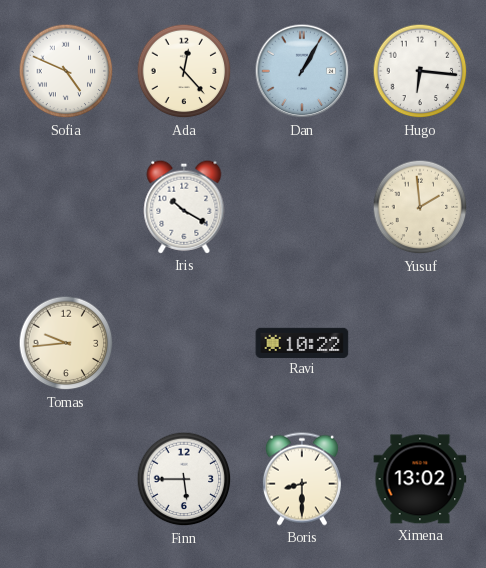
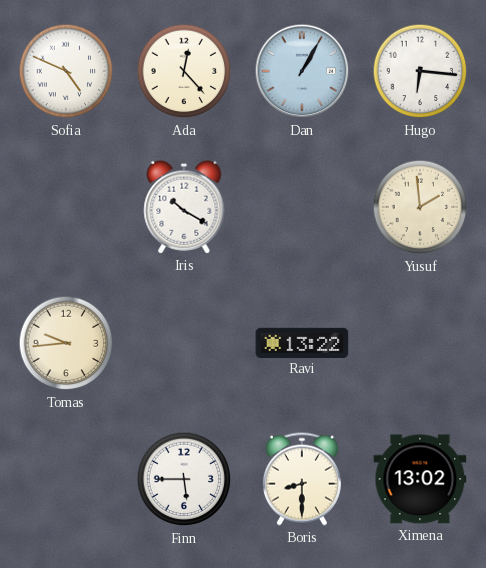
Ravi: 10:22 -> 13:22 (302, 342)
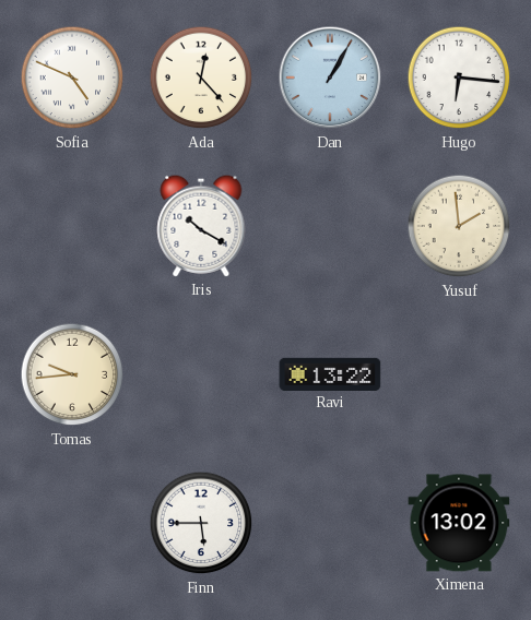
Boris: 8:30 -> none (302, 479)
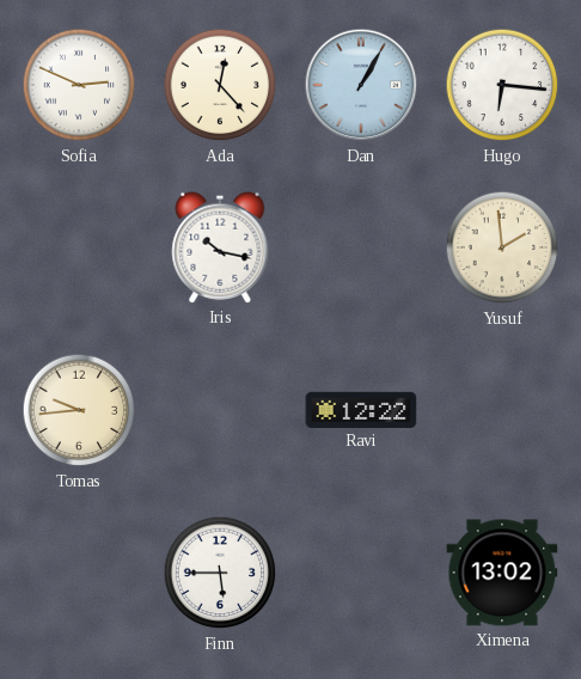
Sofia: 4:49 -> 2:49 (79, 85)
Iris: 10:20 -> 10:17 (220, 247)
Ravi: 13:22 -> 12:22 (361, 409)
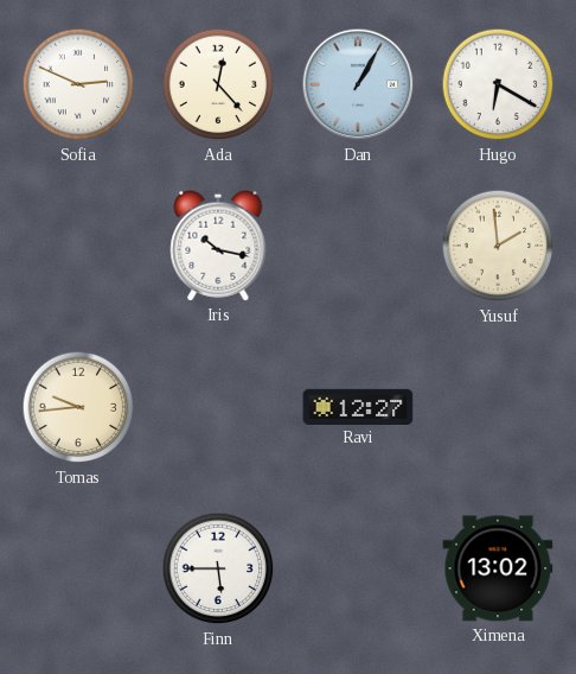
Hugo: 6:16 -> 6:20 (498, 84)
Ravi: 12:22 -> 12:27 (358, 406)
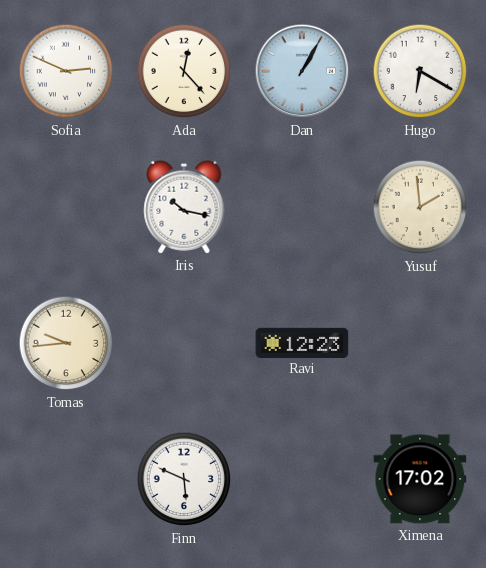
Ravi: 12:27 -> 12:23 (302, 342)
Finn: 5:45 -> 5:49 (184, 479)
Ximena: 13:02 -> 17:02 (420, 479)
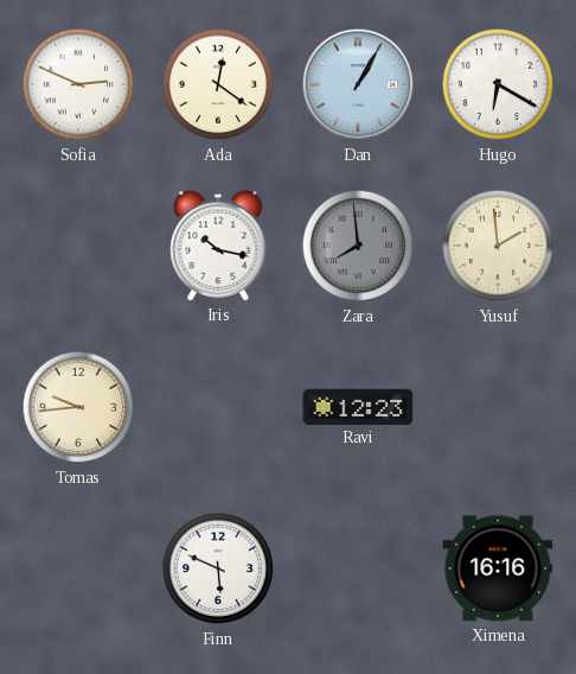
Ada: 12:23 -> 12:21 (218, 84)
Zara: none -> 7:59 (358, 246)
Ximena: 17:02 -> 16:16 (498, 568)
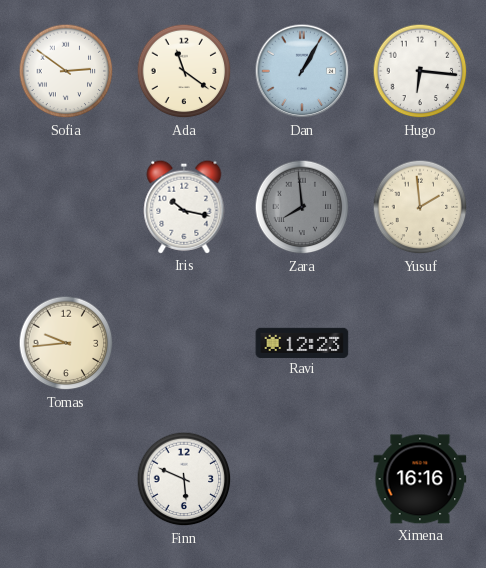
Sofia: 2:49 -> 2:51 (66, 71)
Ada: 12:21 -> 11:21 (184, 71)
Hugo: 6:20 -> 6:16 (420, 71)
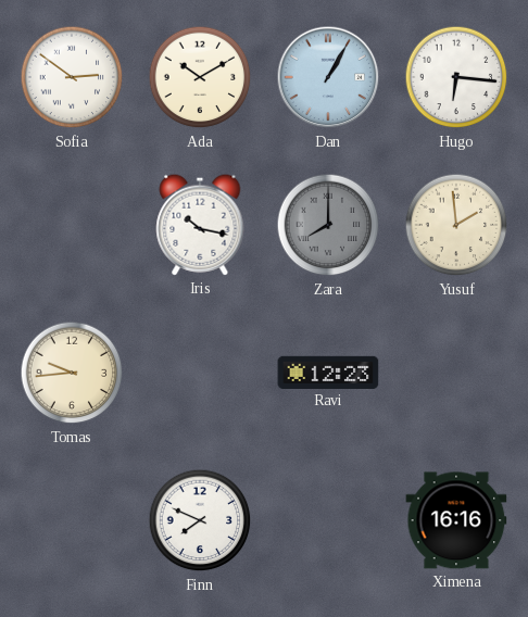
Ada: 11:21 -> 10:10 (200, 77)
Zara: 7:59 -> 8:00 (328, 225)
Finn: 5:49 -> 7:49 (200, 520)
